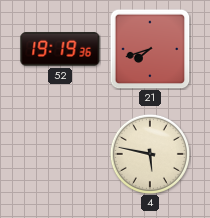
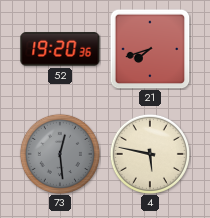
52: 19:19 -> 19:20 (60, 49)
73: none -> 12:29 (60, 154)
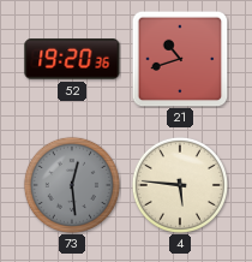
21: 7:42 -> 10:42 (180, 59)
4: 5:47 -> 5:46 (180, 185)
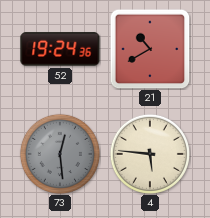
52: 19:20 -> 19:24 (60, 49)
21: 10:42 -> 10:40 (150, 49)
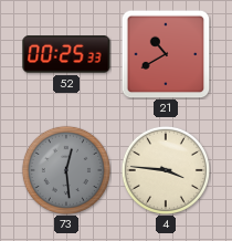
52: 19:24 -> 00:25 (66, 54)
4: 5:46 -> 3:46 (166, 170)
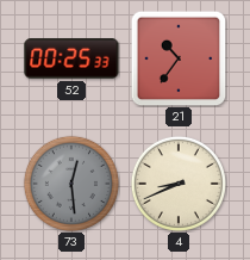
21: 10:40 -> 10:36 (179, 58)
4: 3:46 -> 8:41 (179, 184)
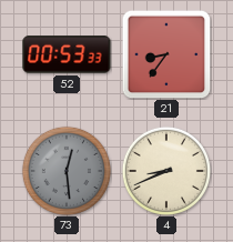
52: 00:25 -> 00:53 (67, 54)
21: 10:36 -> 8:36 (166, 54)
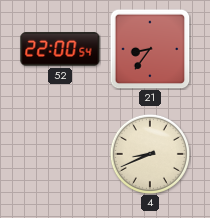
52: 00:53 -> 22:00 (60, 49)
73: 12:29 -> none (67, 171)
